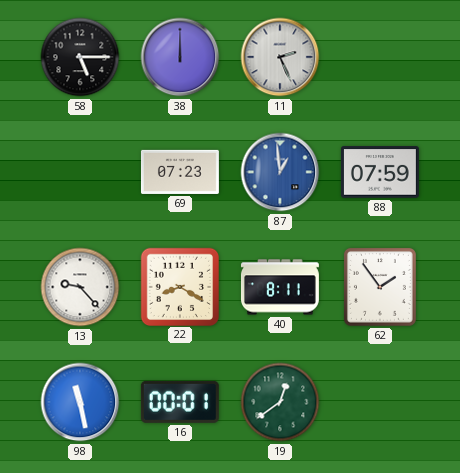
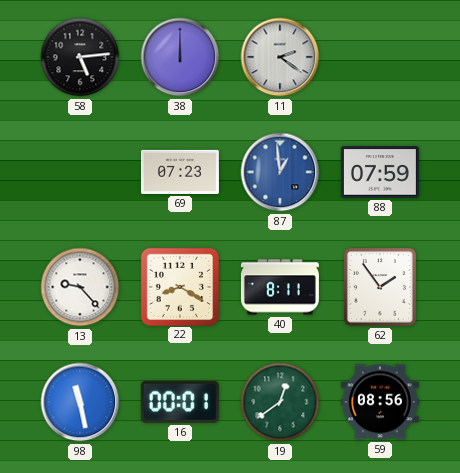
58: 5:15 -> 5:14 (80, 57)
11: 2:26 -> 2:21 (280, 57)
59: none -> 08:56 (380, 402)
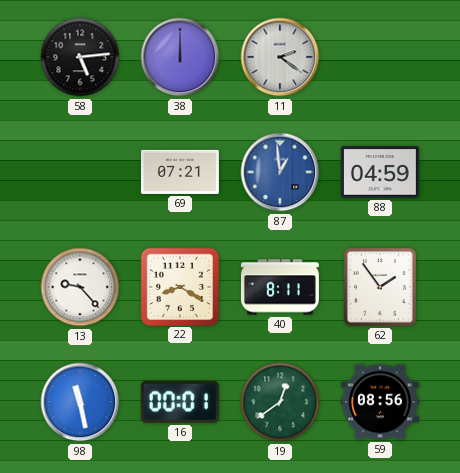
69: 07:23 -> 07:21 (180, 172)
88: 07:59 -> 04:59 (380, 172)
